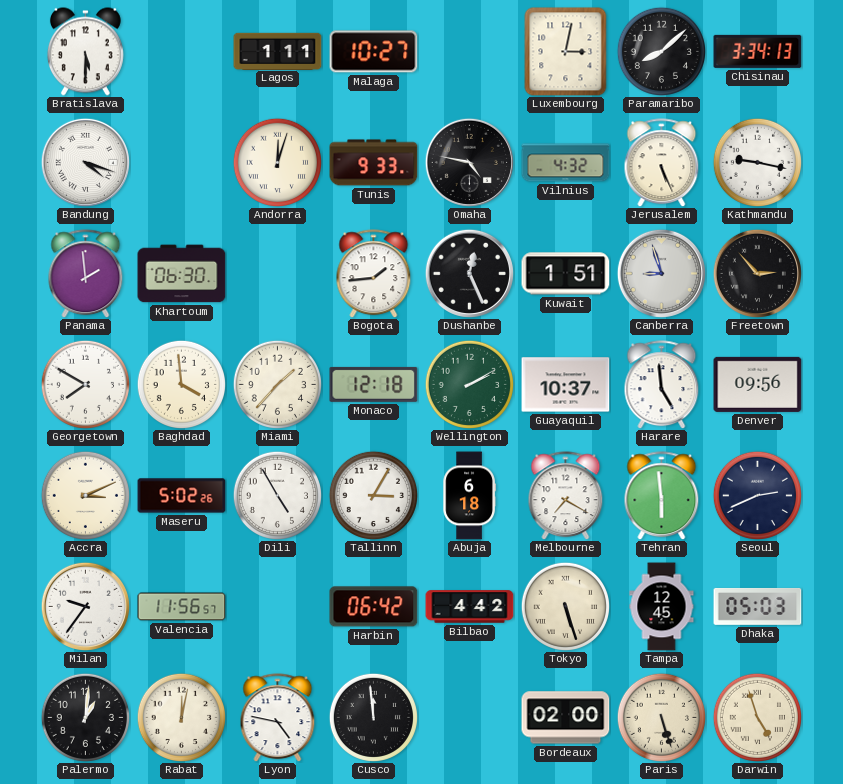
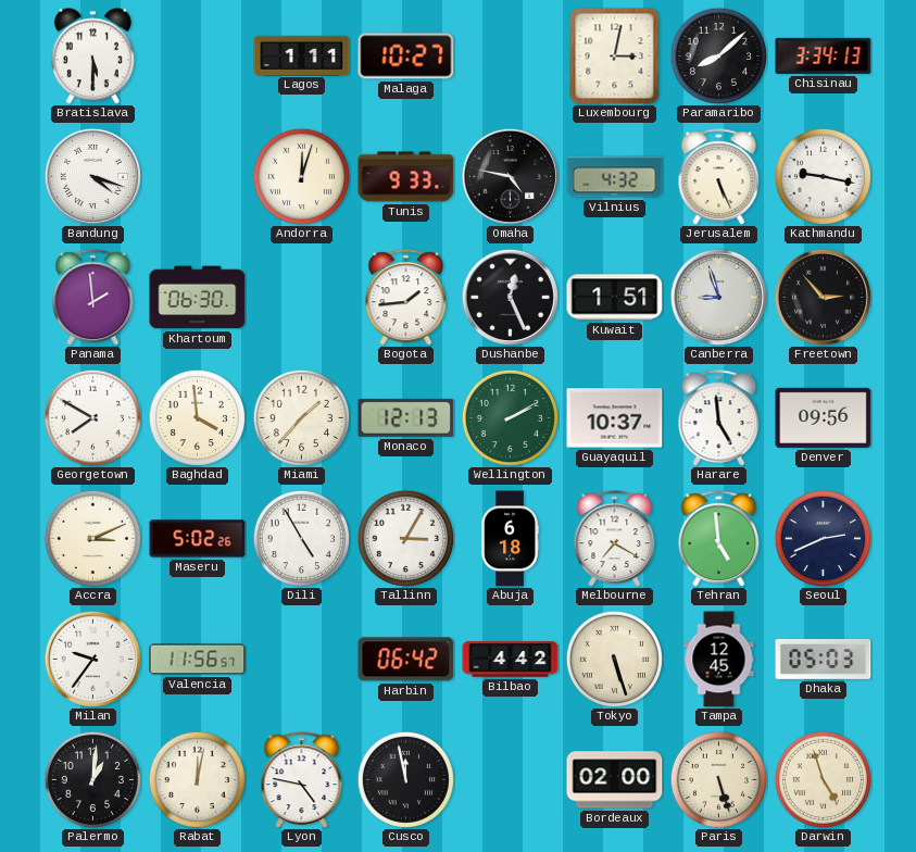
Monaco: 12:18 -> 12:13 (406, 417)
Tehran: 5:59 -> 4:59 (719, 539)
Cusco: 11:59 -> 11:58 (405, 779)
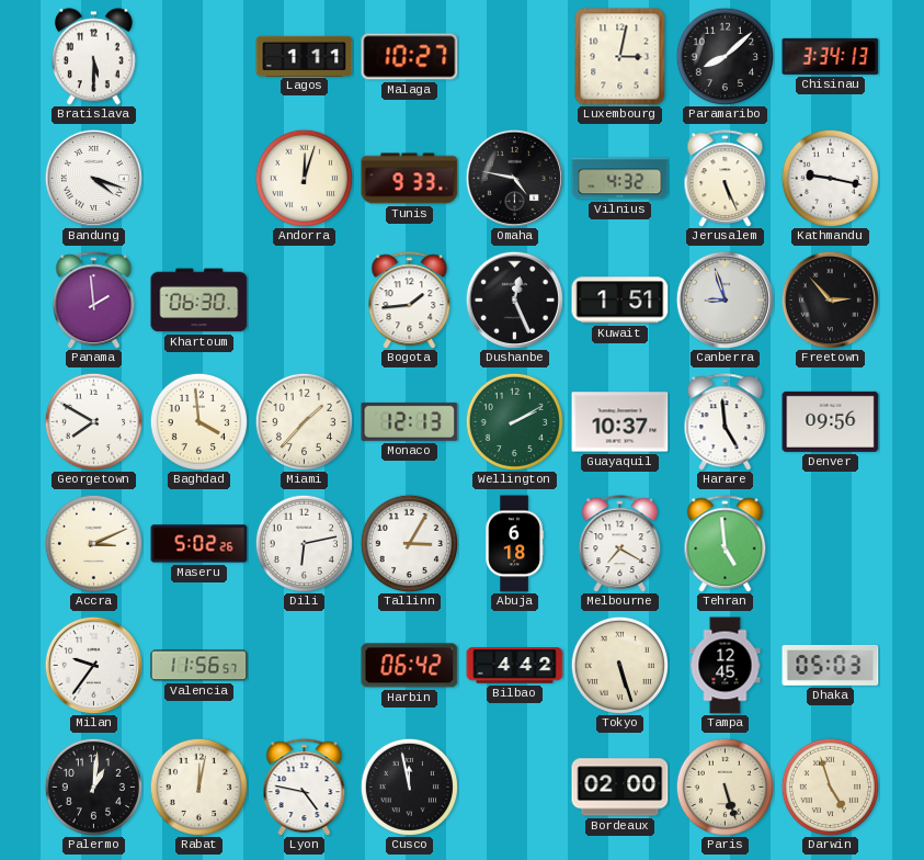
Dili: 4:55 -> 6:13 (304, 543)
Seoul: 2:41 -> none (823, 538)
